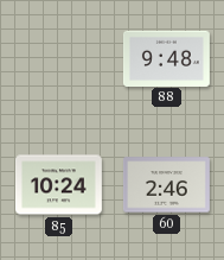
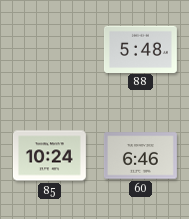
88: 9:48 -> 5:48 (140, 49)
60: 2:46 -> 6:46 (140, 156)
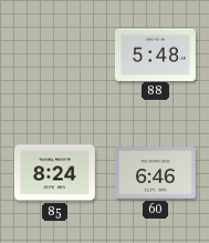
85: 10:24 -> 8:24 (54, 173)
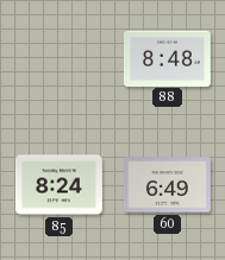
88: 5:48 -> 8:48 (167, 58)
60: 6:46 -> 6:49 (167, 185)
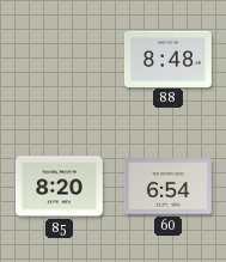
85: 8:24 -> 8:20 (59, 187)
60: 6:49 -> 6:54 (167, 187)
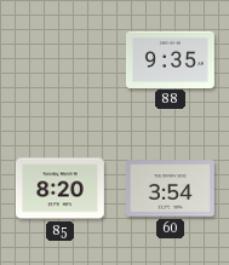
88: 8:48 -> 9:35 (170, 59)
60: 6:54 -> 3:54 (170, 189)
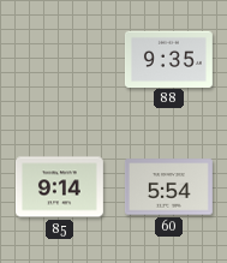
85: 8:20 -> 9:14 (59, 187)
60: 3:54 -> 5:54 (168, 187)
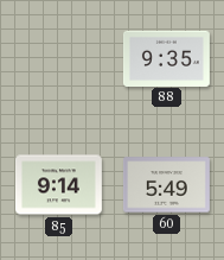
60: 5:54 -> 5:49 (166, 185)
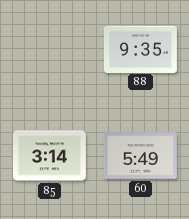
85: 9:14 -> 3:14 (49, 156)
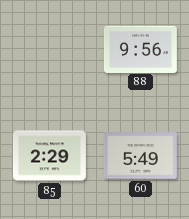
88: 9:35 -> 9:56 (140, 49)
85: 3:14 -> 2:29 (49, 156)
